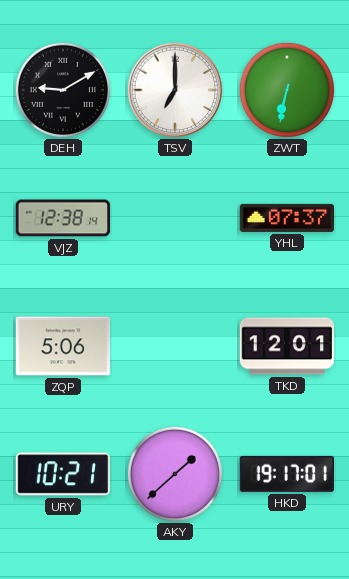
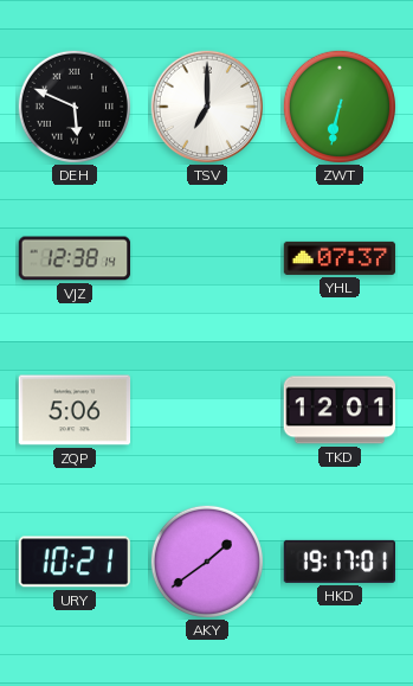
DEH: 9:10 -> 5:49 (75, 107)
AKY: 1:38 -> 1:39 (207, 562)
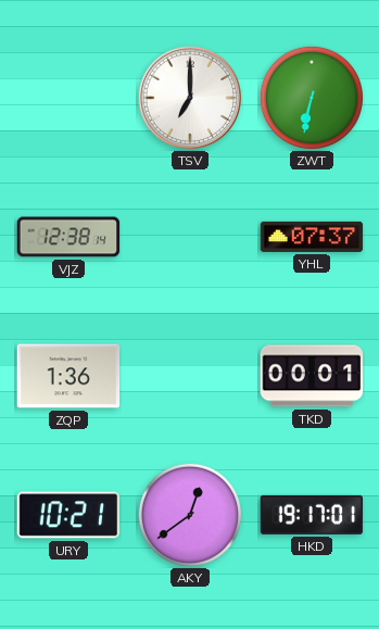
DEH: 5:49 -> none (75, 107)
ZQP: 5:06 -> 1:36 (68, 376)
TKD: 12:01 -> 00:01 (312, 376)
AKY: 1:39 -> 12:39 (190, 515)
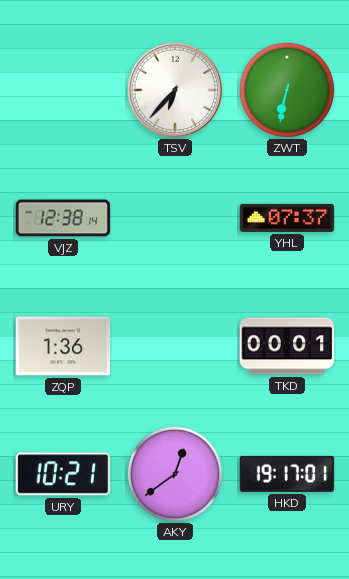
TSV: 7:00 -> 6:37 (175, 90)
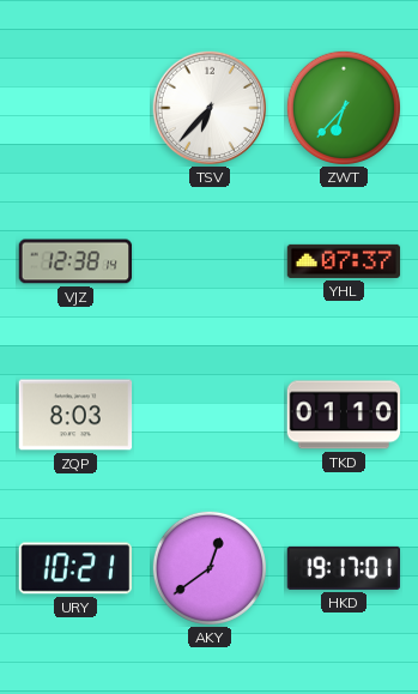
ZWT: 6:32 -> 6:37 (344, 108)
ZQP: 1:36 -> 8:03 (75, 415)
TKD: 00:01 -> 01:10 (344, 415)
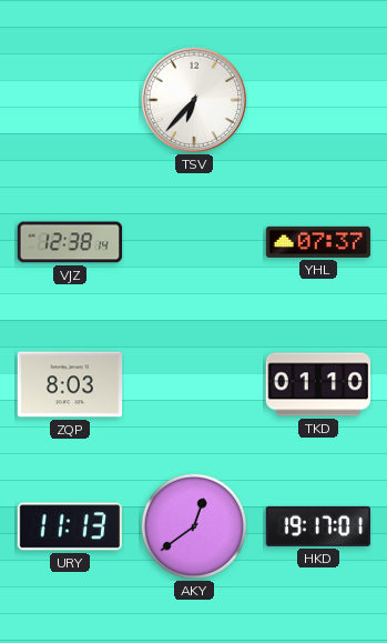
ZWT: 6:37 -> none (344, 108)
URY: 10:21 -> 11:13 (69, 526)
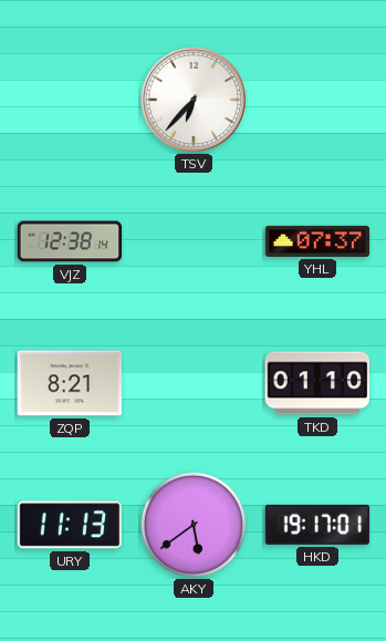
ZQP: 8:03 -> 8:21 (70, 383)
AKY: 12:39 -> 5:39 (194, 525)
